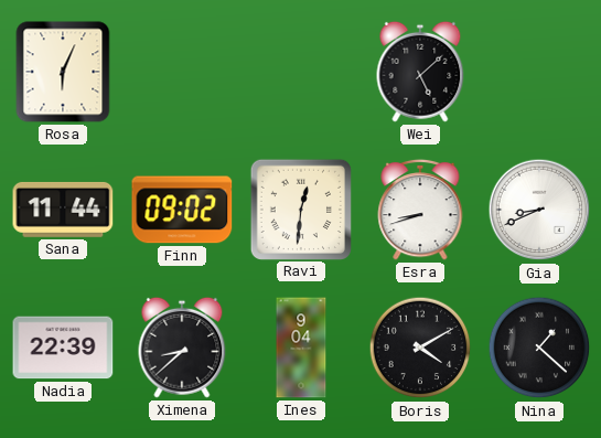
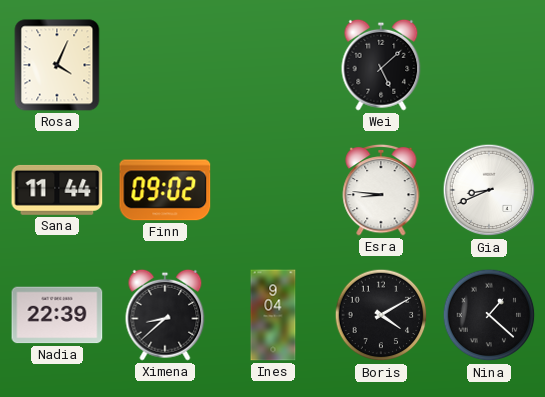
Rosa: 6:04 -> 4:04 (57, 65)
Ravi: 12:31 -> none (300, 209)
Esra: 8:42 -> 8:46 (381, 190)
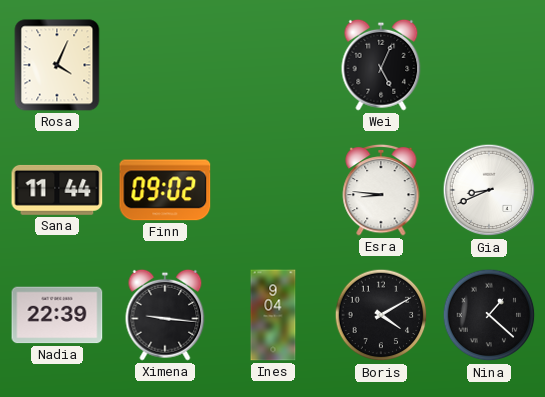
Wei: 5:08 -> 5:04 (381, 65)
Ximena: 8:38 -> 9:16 (165, 315)
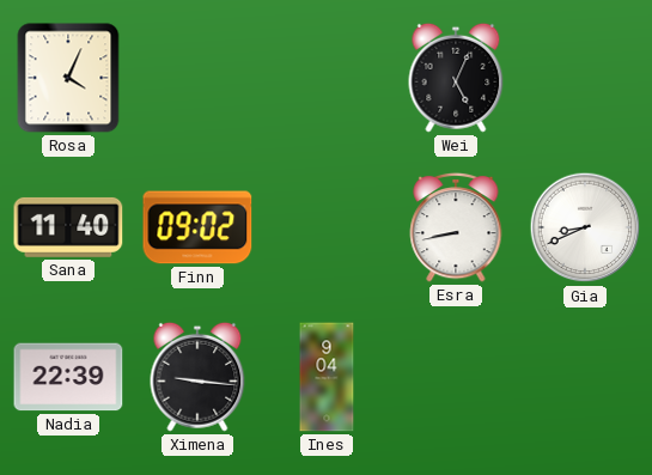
Sana: 11:44 -> 11:40 (68, 227)
Esra: 8:46 -> 8:43 (456, 227)
Boris: 4:10 -> none (381, 315)
Nina: 1:22 -> none (489, 315)
